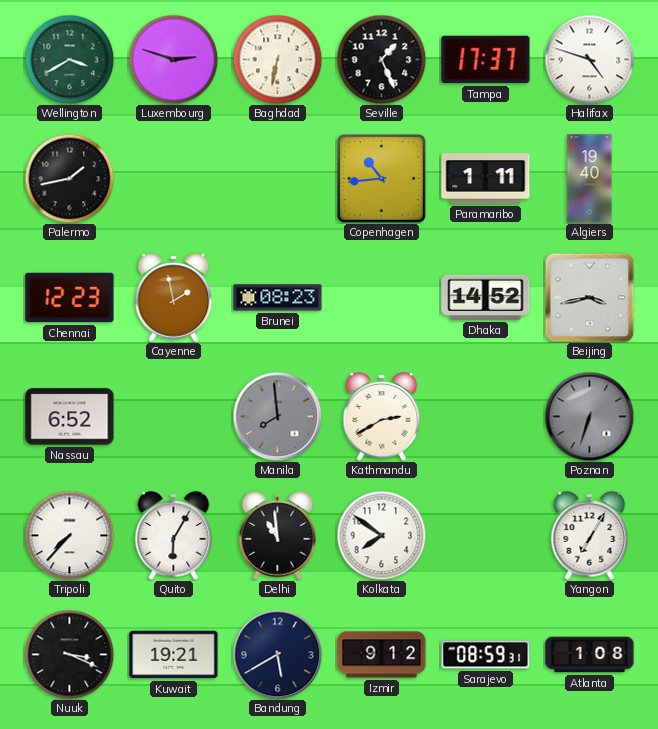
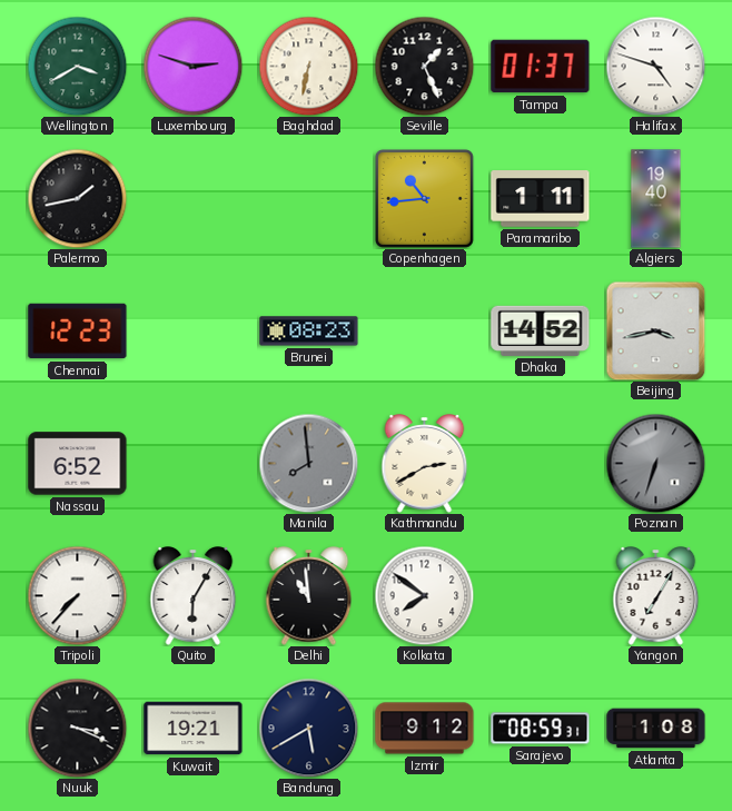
Tampa: 17:37 -> 01:37 (541, 67)
Cayenne: 1:58 -> none (174, 298)
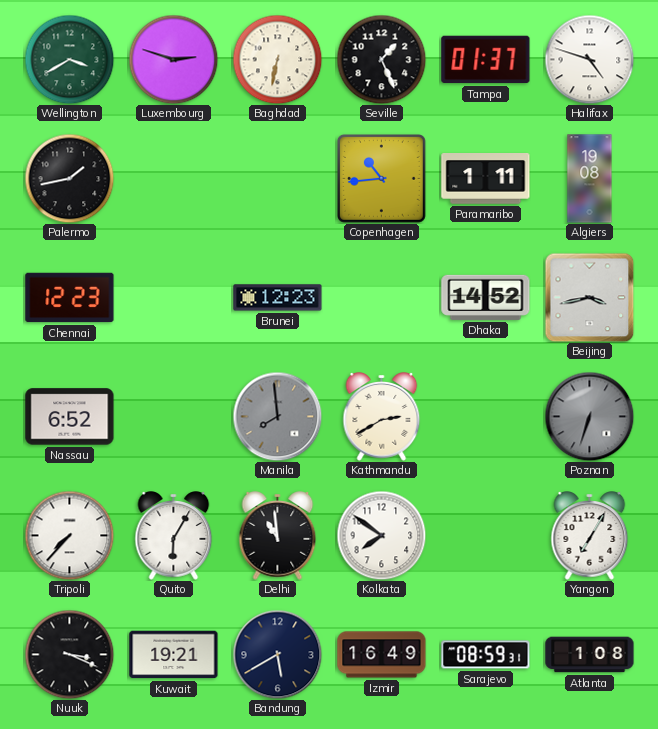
Algiers: 19:40 -> 19:08 (590, 179)
Brunei: 08:23 -> 12:23 (278, 298)
Izmir: 9:12 -> 16:49 (382, 655)
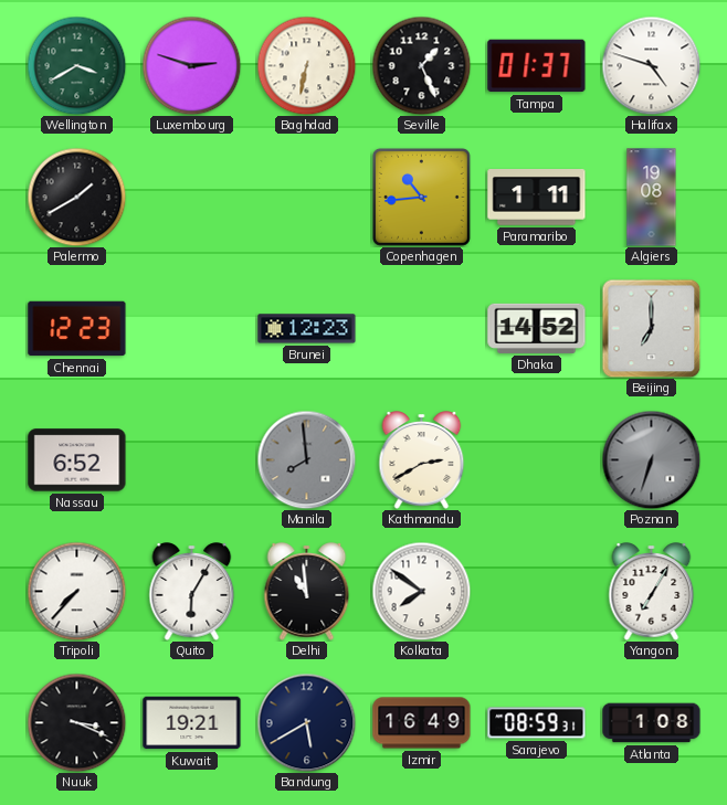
Palermo: 1:43 -> 1:40 (76, 197)
Beijing: 3:43 -> 7:00 (651, 328)
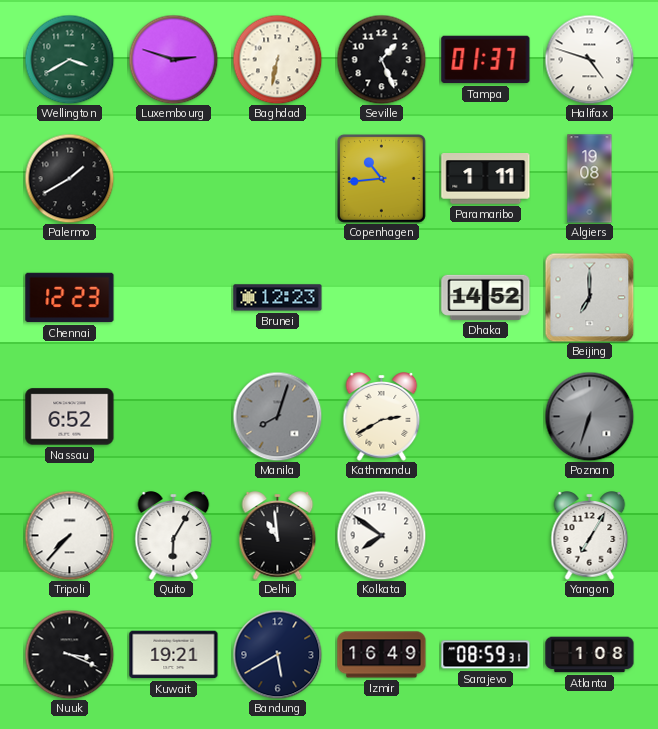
Manila: 7:59 -> 8:03 (277, 416)
